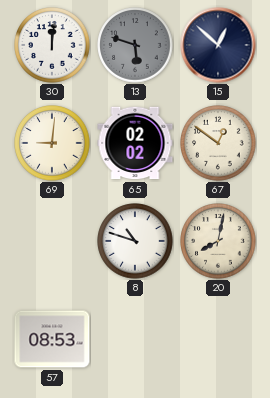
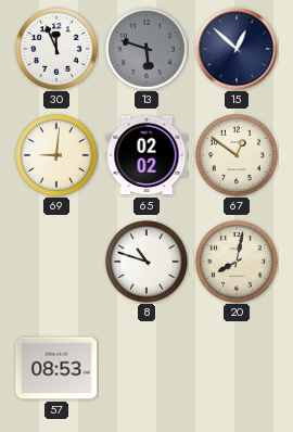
30: 12:01 -> 11:56 (56, 49)
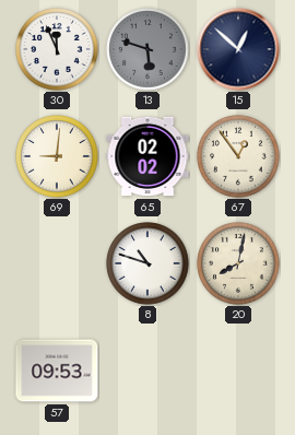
67: 12:51 -> 12:54 (238, 156)
57: 08:53 -> 09:53 (57, 371)
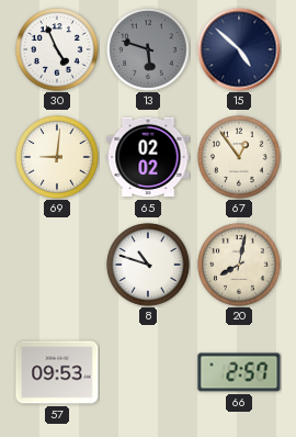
30: 11:56 -> 4:56 (57, 49)
15: 12:52 -> 4:52 (239, 49)
66: none -> 2:57 (239, 372)
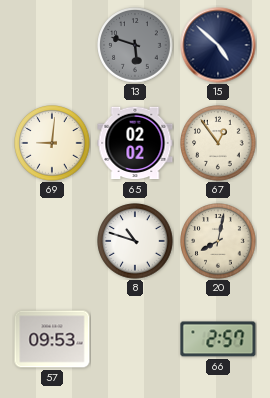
30: 4:56 -> none (57, 49)
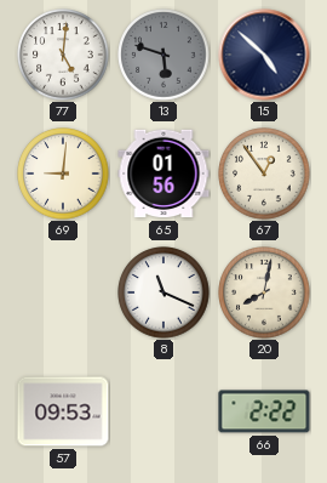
77: none -> 5:01 (63, 55)
65: 02:02 -> 01:56 (163, 174)
8: 10:48 -> 11:19 (163, 292)
66: 2:57 -> 2:22 (264, 411)
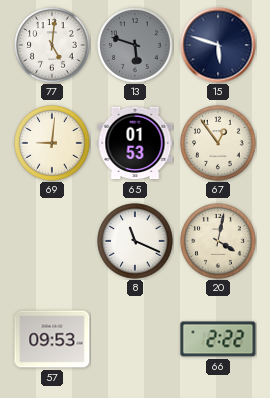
15: 4:52 -> 5:48 (218, 45)
65: 01:56 -> 01:53 (135, 143)
20: 8:02 -> 4:02 (218, 241)
